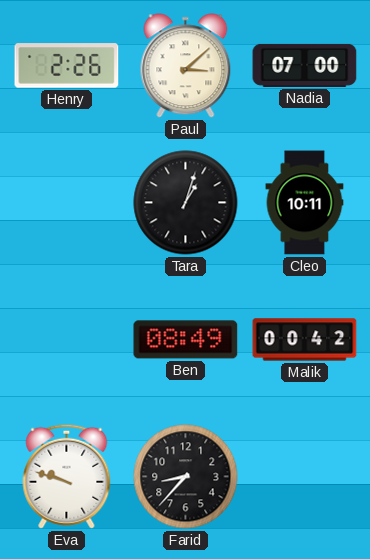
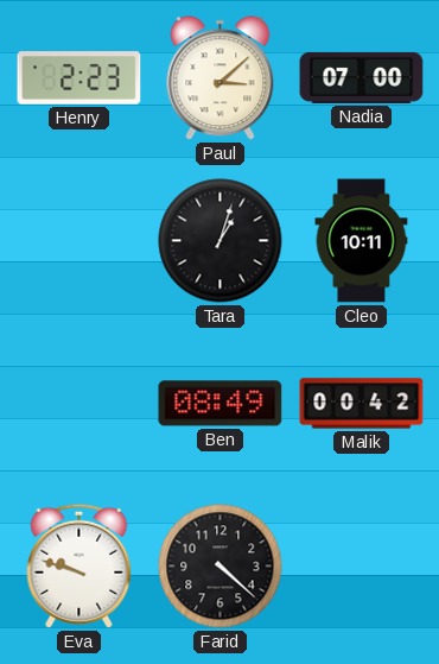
Henry: 2:26 -> 2:23 (79, 78)
Farid: 8:37 -> 4:22 (221, 567)
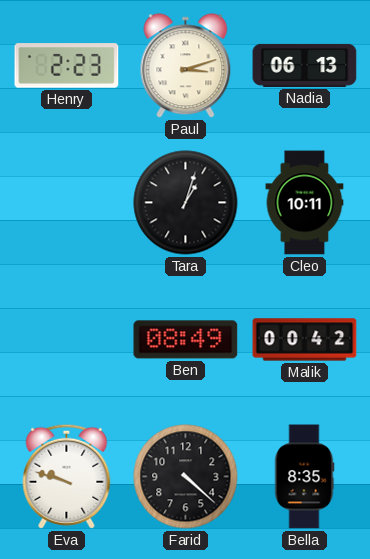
Paul: 3:08 -> 3:12 (186, 66)
Nadia: 07:00 -> 06:13 (305, 65)
Bella: none -> 8:35 (304, 477)
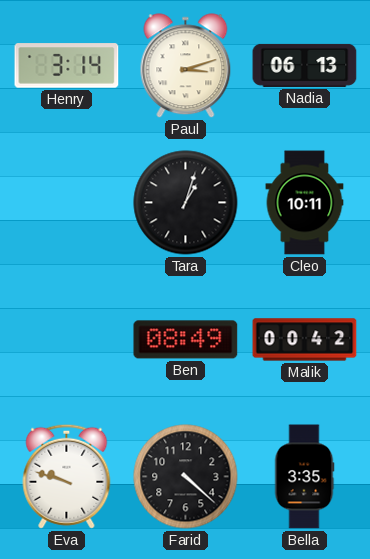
Henry: 2:23 -> 3:14 (67, 66)
Bella: 8:35 -> 3:35 (304, 477)
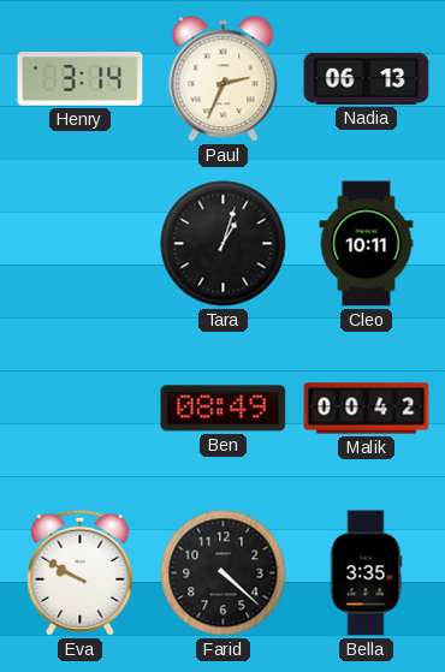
Paul: 3:12 -> 2:34 (224, 79)
Eva: 9:48 -> 9:50 (81, 572)
